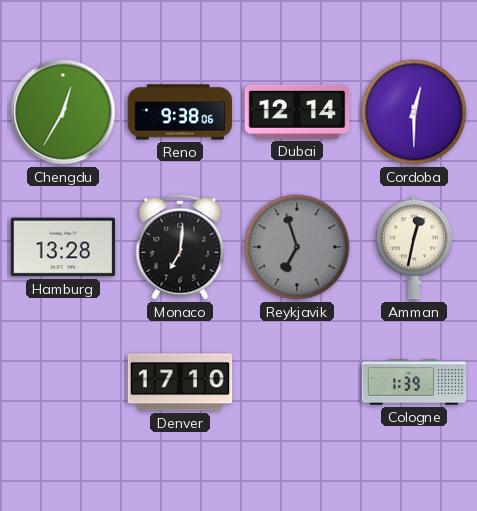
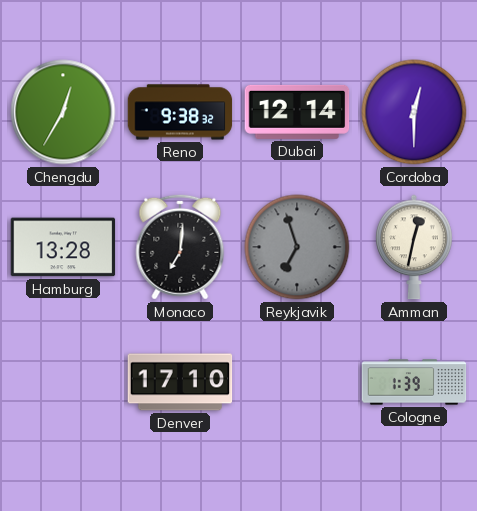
Reno: 9:38:06 -> 9:38:32 (180, 112)
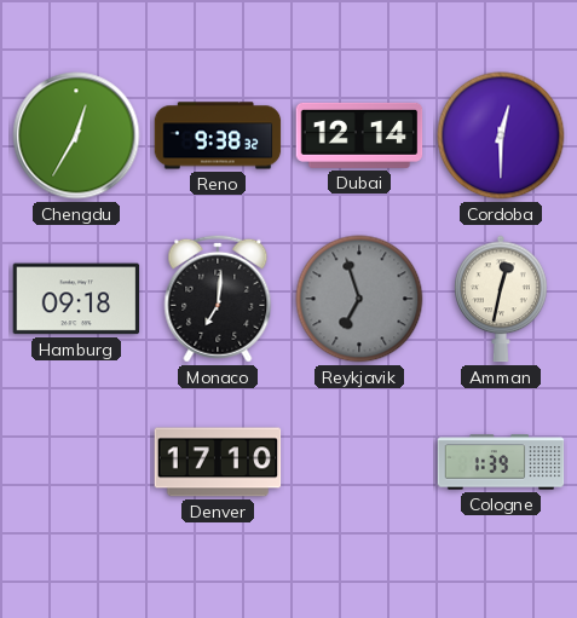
Hamburg: 13:28 -> 09:18 (76, 299)
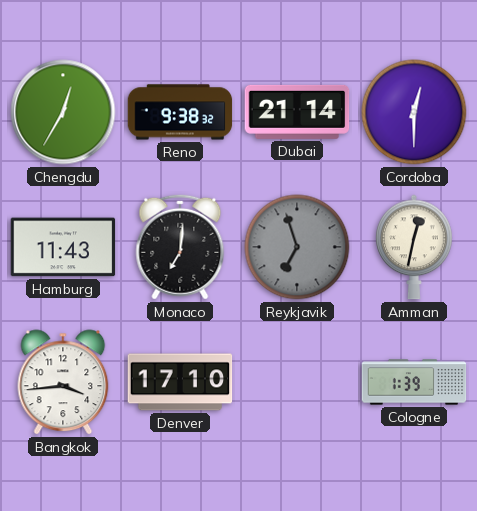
Dubai: 12:14 -> 21:14 (297, 112)
Hamburg: 09:18 -> 11:43 (63, 247)
Bangkok: none -> 3:44 (63, 382)
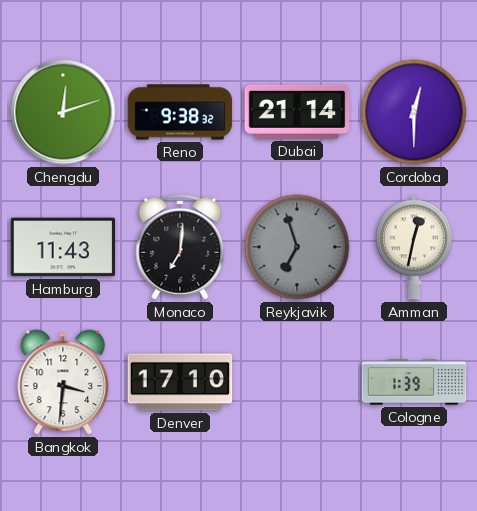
Chengdu: 12:35 -> 12:12 (63, 112)
Bangkok: 3:44 -> 3:31 (63, 382)
